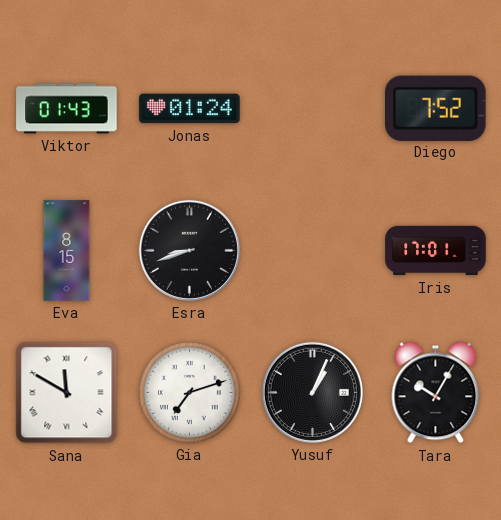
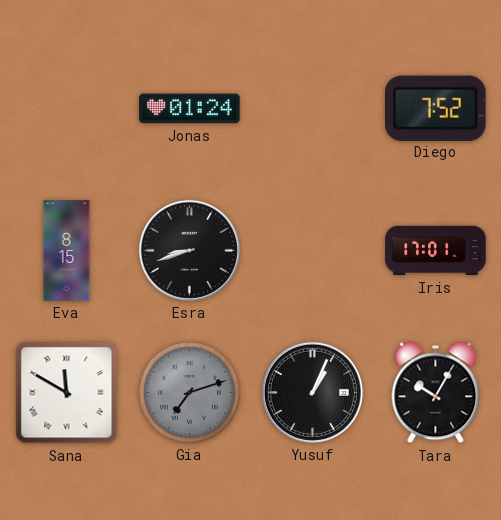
Viktor: 01:43 -> none (67, 109)
Gia dial: white -> grey (189, 392)
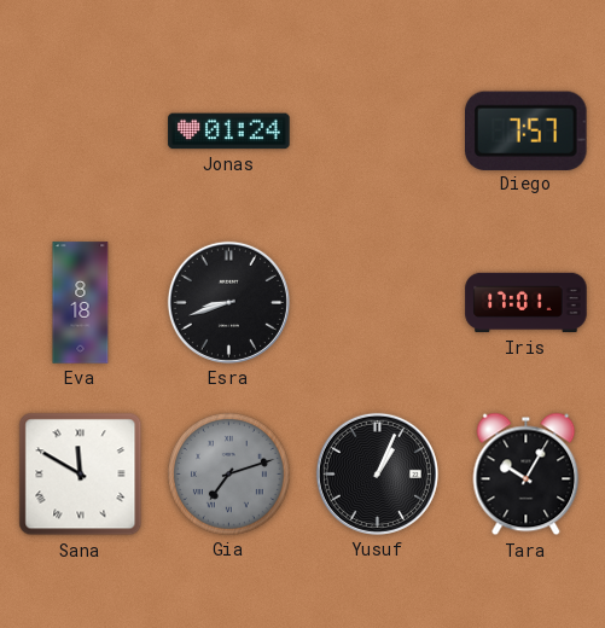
Diego: 7:52 -> 7:57 (527, 130)
Eva: 8:15 -> 8:18 (81, 303)
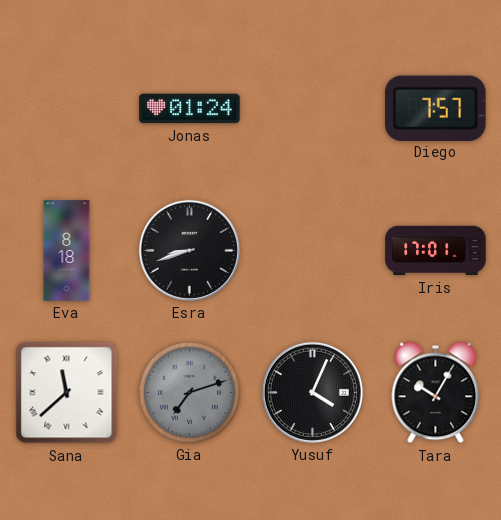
Sana: 11:50 -> 11:38 (67, 393)
Yusuf: 1:04 -> 4:04 (312, 392)
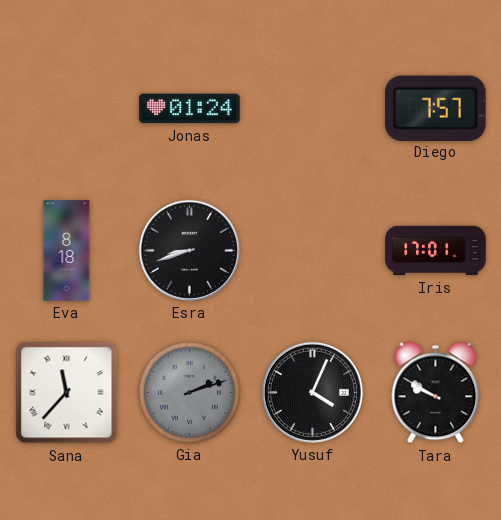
Sana: 11:38 -> 11:37 (67, 393)
Gia: 7:12 -> 2:12 (189, 392)
Tara: 10:05 -> 9:50 (436, 393)
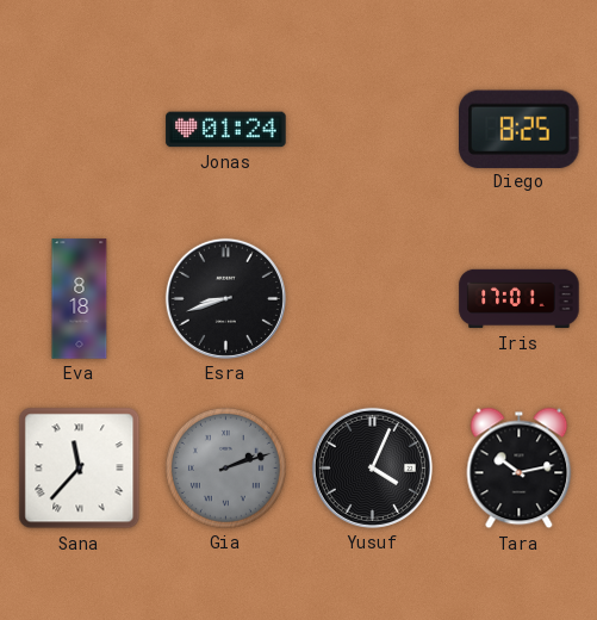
Diego: 7:57 -> 8:25 (520, 129)
Tara: 9:50 -> 10:13 (520, 469)
